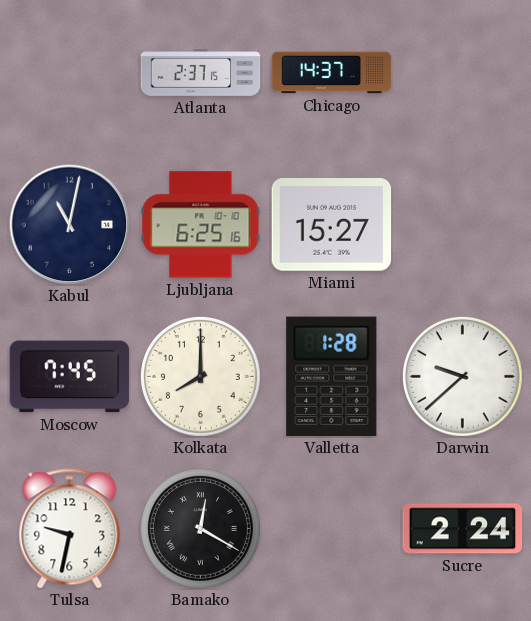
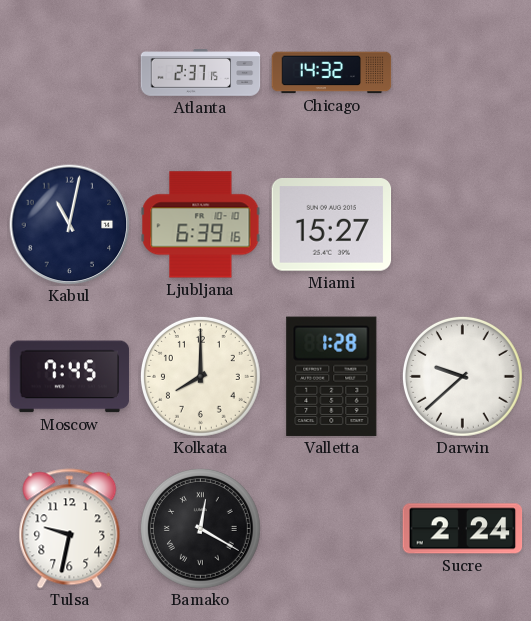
Chicago: 14:37 -> 14:32 (332, 73)
Ljubljana: 6:25 -> 6:39 (201, 225)
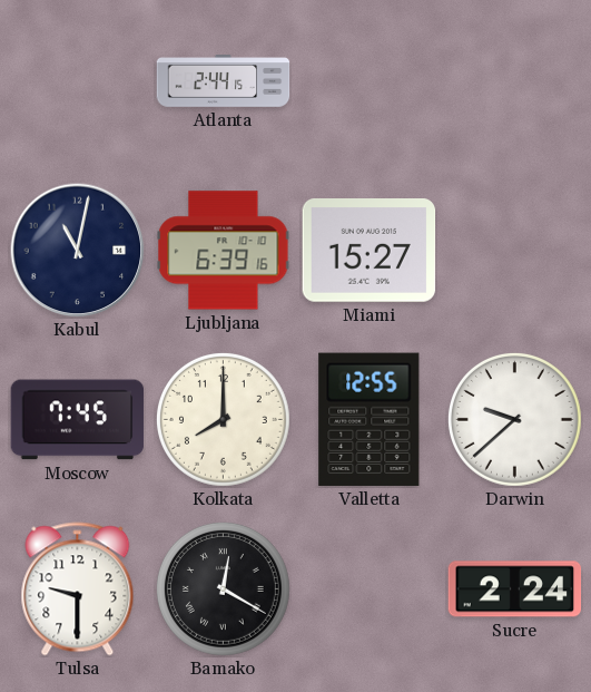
Atlanta: 2:37 -> 2:44 (224, 81)
Chicago: 14:32 -> none (332, 73)
Valletta: 1:28 -> 12:55 (370, 419)
Tulsa: 9:32 -> 9:30 (78, 589)
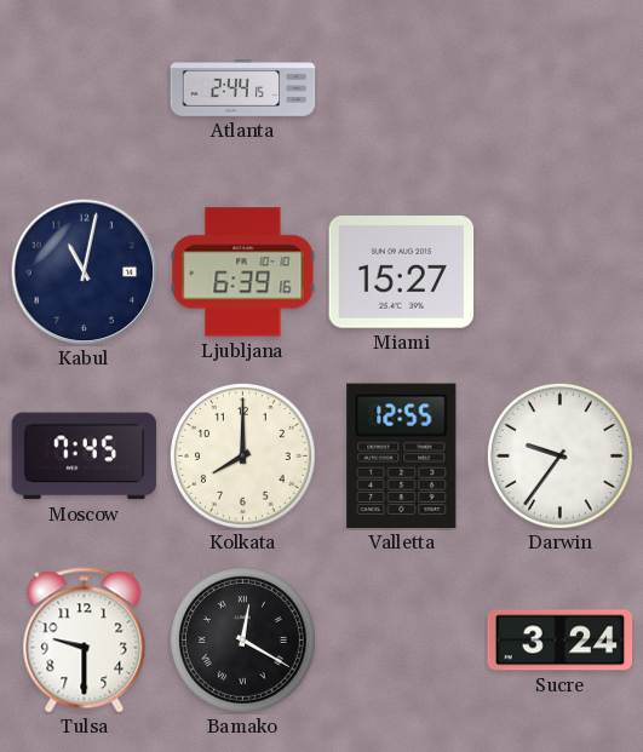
Darwin: 9:38 -> 9:36 (559, 455)
Sucre: 2:24 -> 3:24 (561, 641)
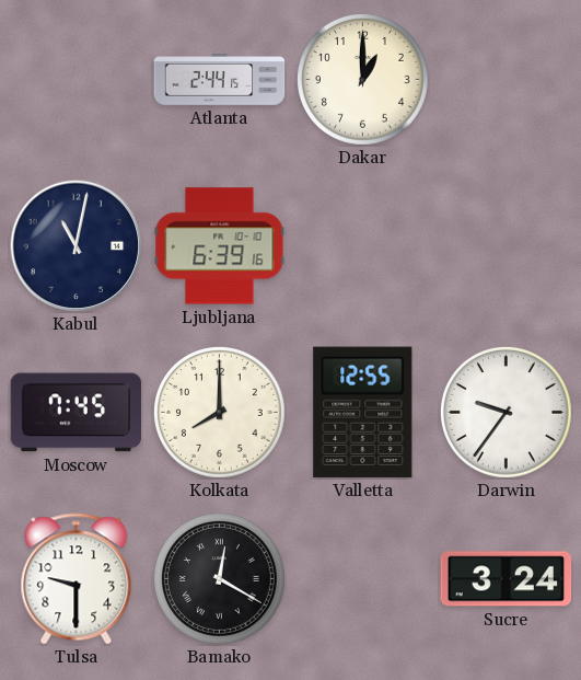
Dakar: none -> 1:00 (362, 79)
Miami: 15:27 -> none (402, 272)
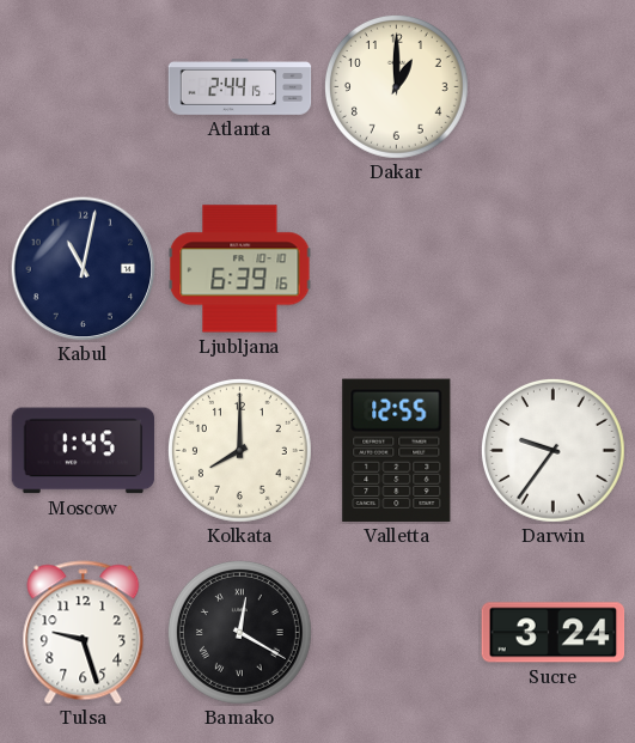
Moscow: 7:45 -> 1:45 (84, 451)
Tulsa: 9:30 -> 9:27 (84, 633)
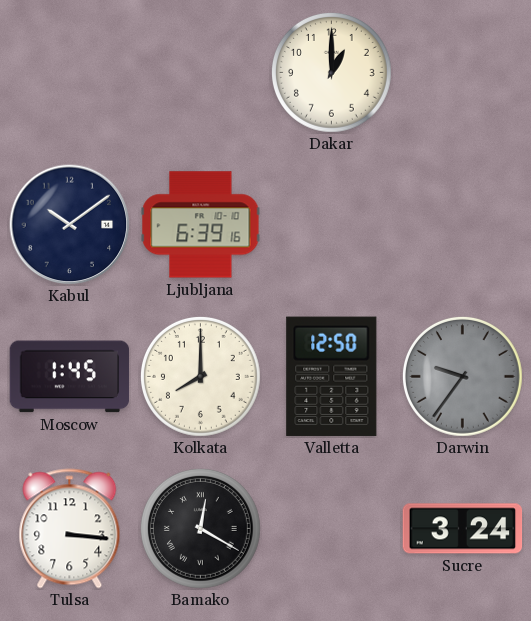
Atlanta: 2:44 -> none (240, 87)
Kabul: 11:02 -> 10:09 (70, 225)
Valletta: 12:55 -> 12:50 (332, 376)
Darwin dial: white -> grey (462, 376)
Tulsa: 9:27 -> 3:16 (70, 529)
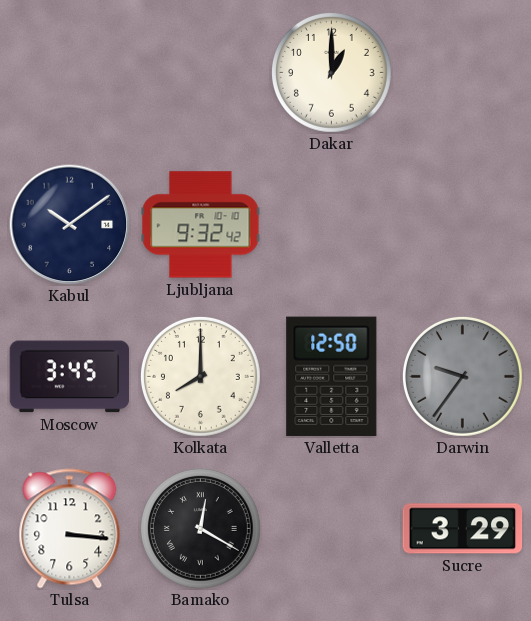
Ljubljana: 6:39 -> 9:32 (201, 225)
Moscow: 1:45 -> 3:45 (70, 377)
Sucre: 3:24 -> 3:29 (463, 529)
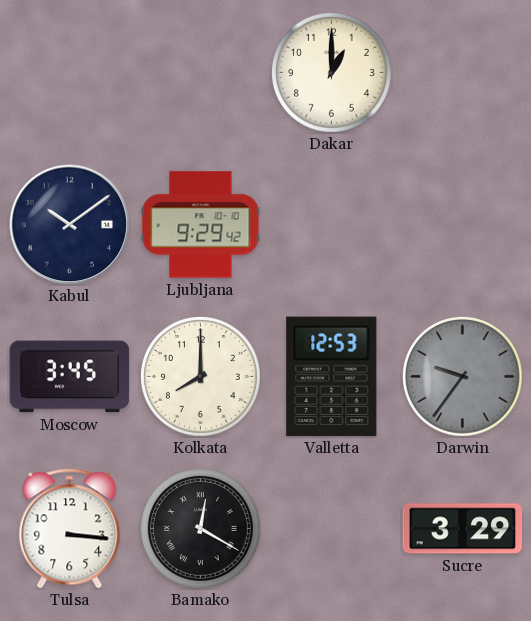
Ljubljana: 9:32 -> 9:29 (201, 225)
Valletta: 12:50 -> 12:53 (332, 376)
